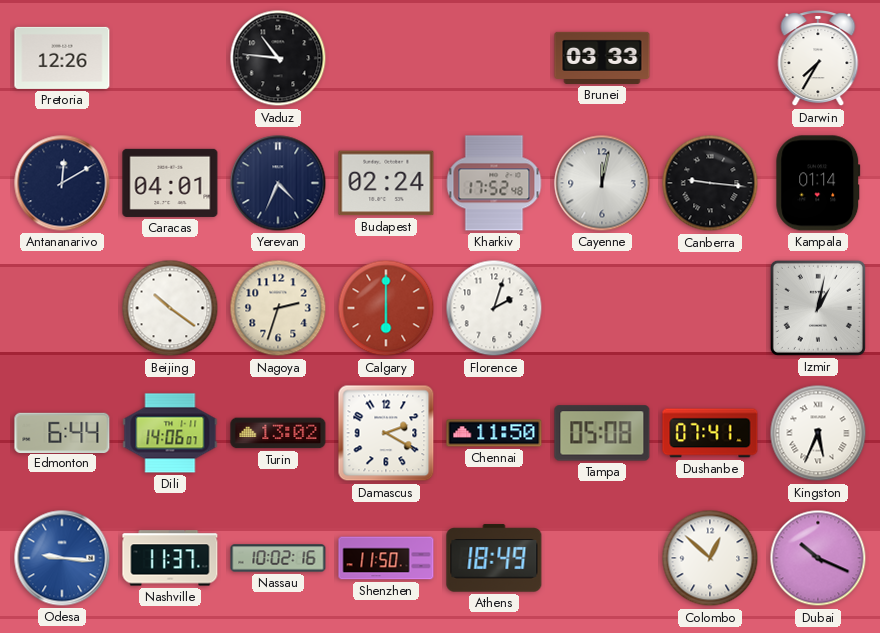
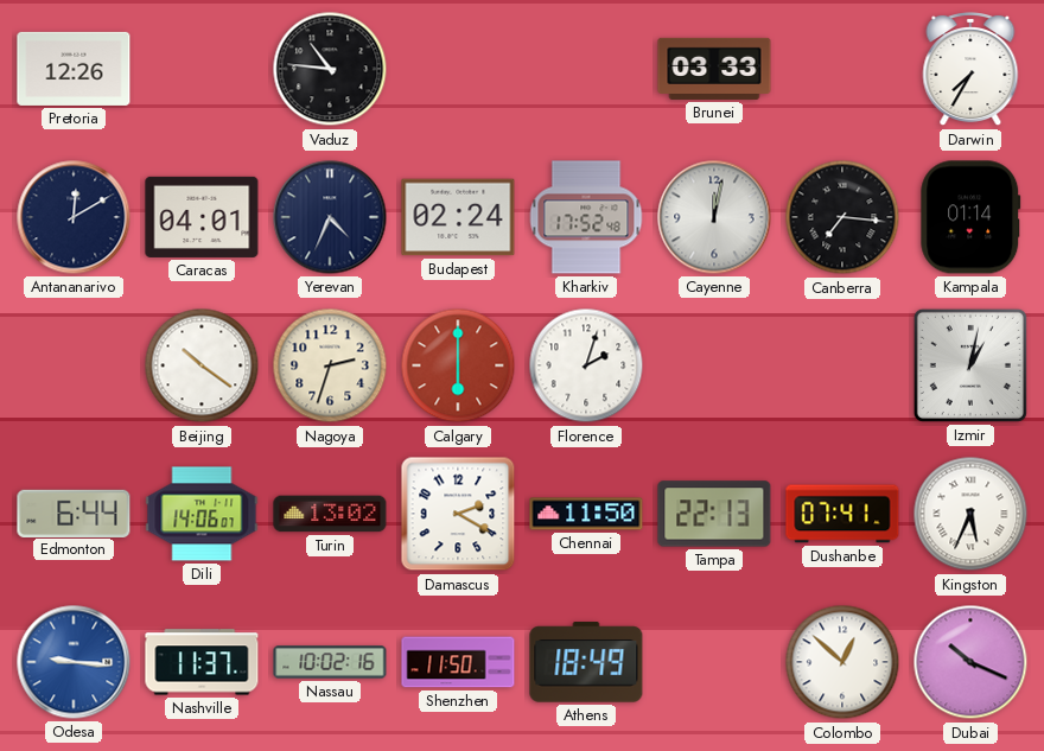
Canberra: 9:16 -> 7:16 (842, 217)
Tampa: 05:08 -> 22:13 (714, 514)
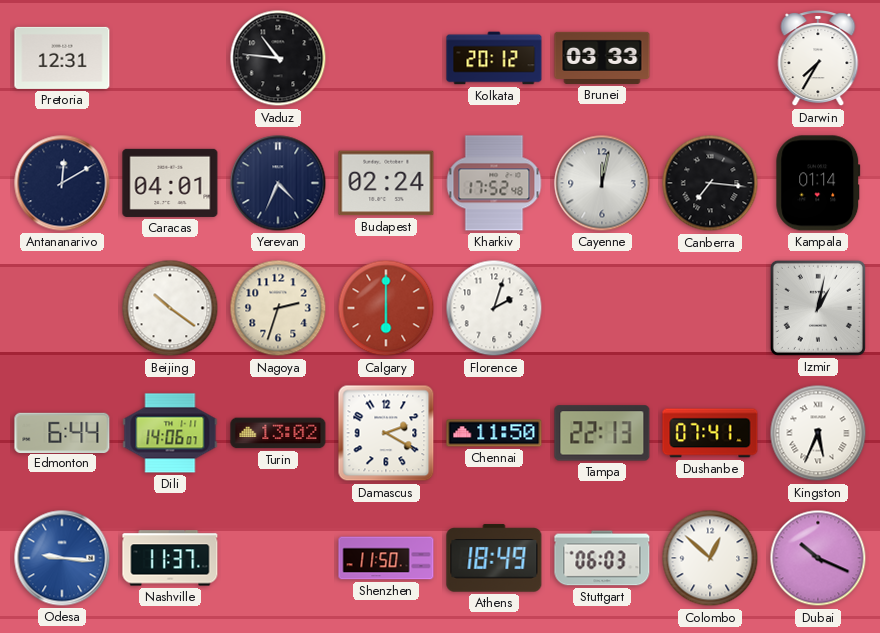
Pretoria: 12:26 -> 12:31 (62, 58)
Kolkata: none -> 20:12 (494, 58)
Nassau: 10:02 -> none (330, 662)
Stuttgart: none -> 06:03 (602, 558)
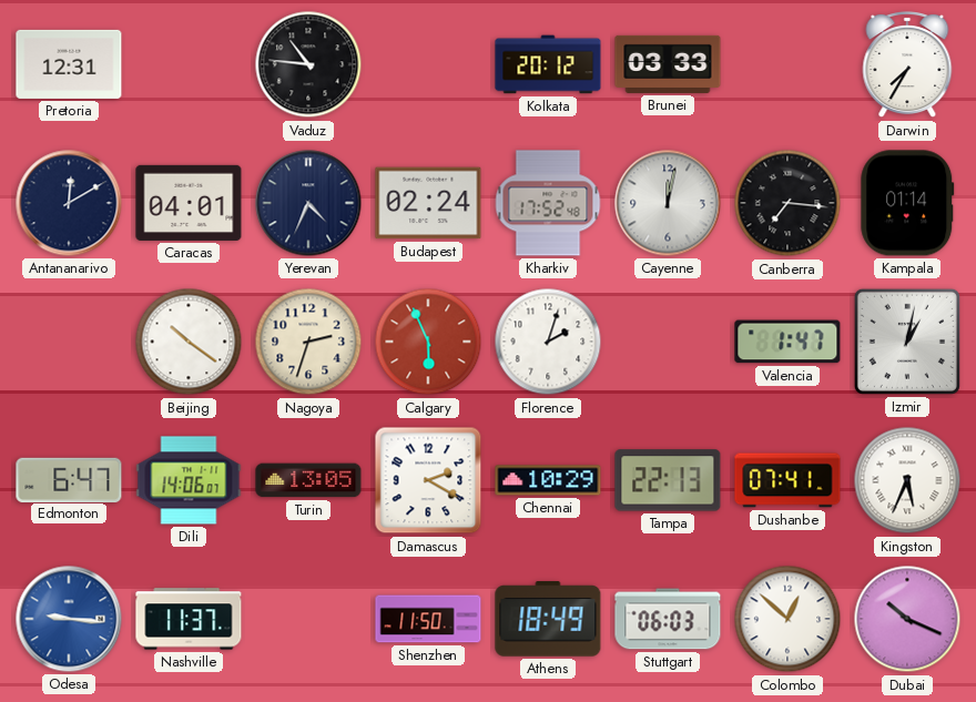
Calgary: 6:00 -> 5:56 (428, 342)
Valencia: none -> 1:47 (787, 342)
Edmonton: 6:44 -> 6:47 (69, 479)
Turin: 13:02 -> 13:05 (308, 480)
Chennai: 11:50 -> 10:29 (548, 480)
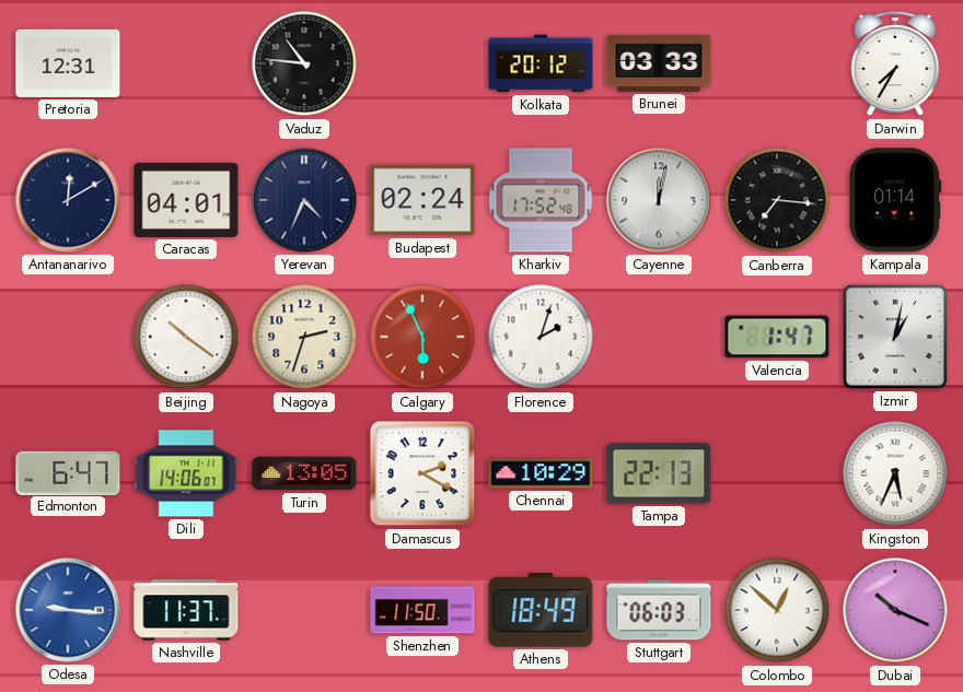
Dushanbe: 07:41 -> none (787, 480)
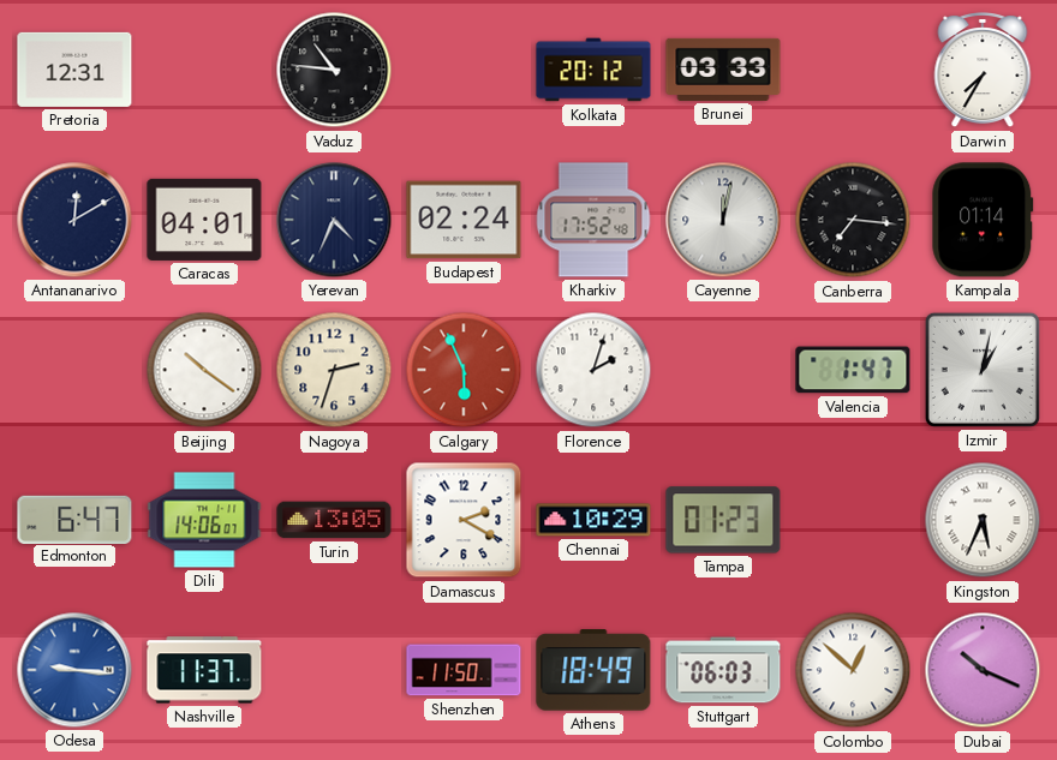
Tampa: 22:13 -> 01:23 (723, 520)
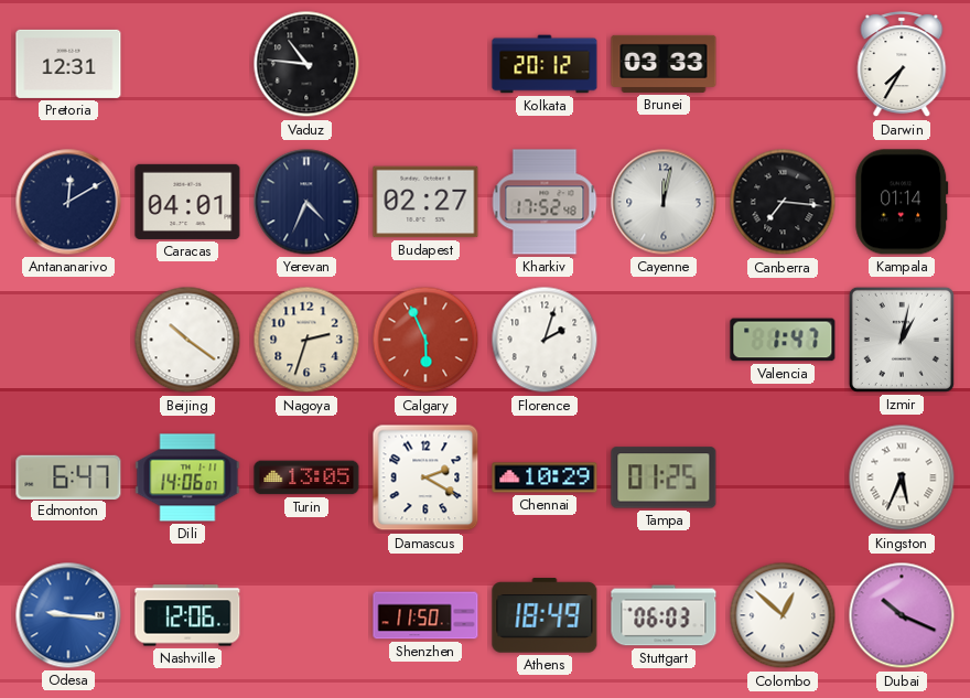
Budapest: 02:24 -> 02:27 (425, 202)
Tampa: 01:23 -> 01:25 (664, 477)
Nashville: 11:37 -> 12:06 (187, 615)
